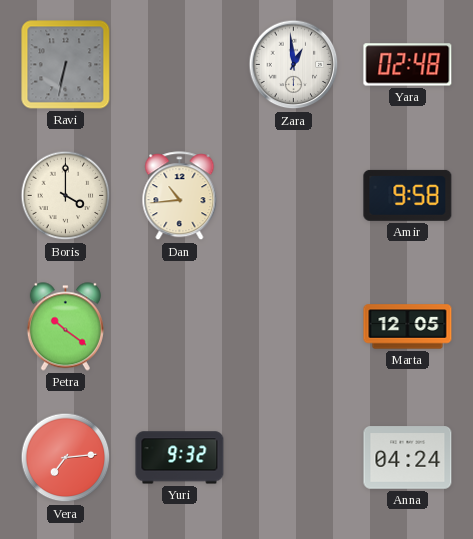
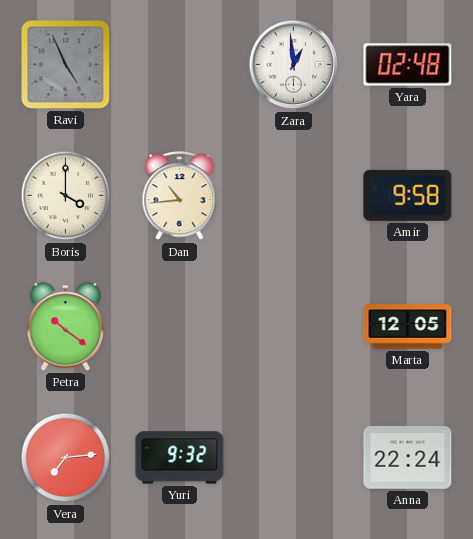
Ravi: 6:32 -> 4:56 (66, 65)
Anna: 04:24 -> 22:24 (408, 458)
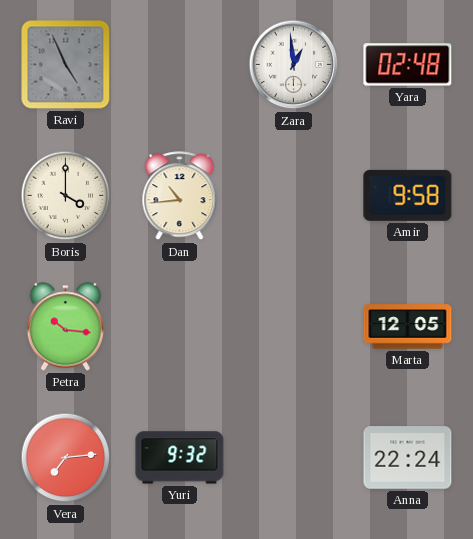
Petra: 10:21 -> 10:16 (65, 327)
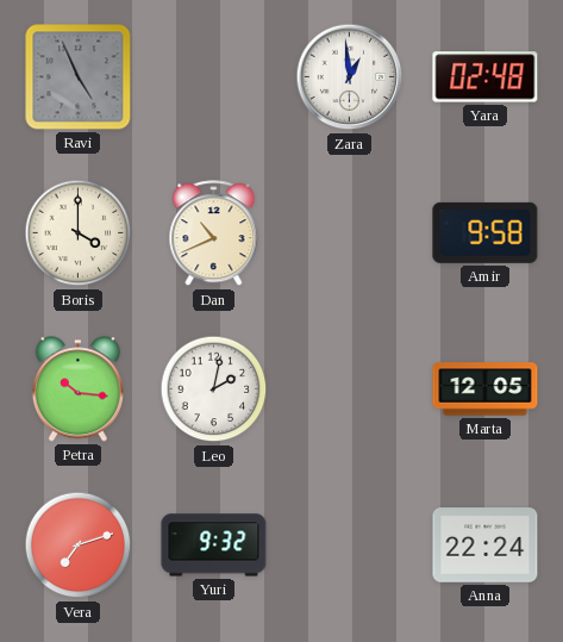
Dan: 10:44 -> 10:41 (214, 233)
Leo: none -> 2:02 (214, 389)
Vera: 7:14 -> 7:12 (79, 546)
